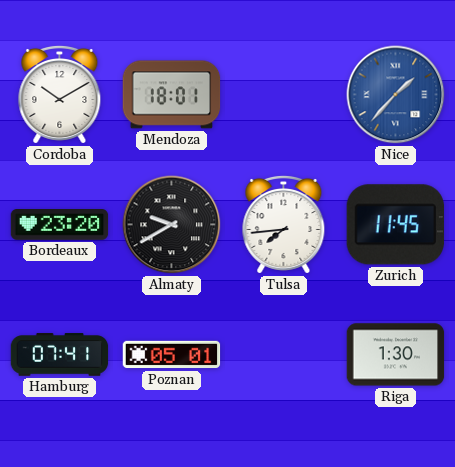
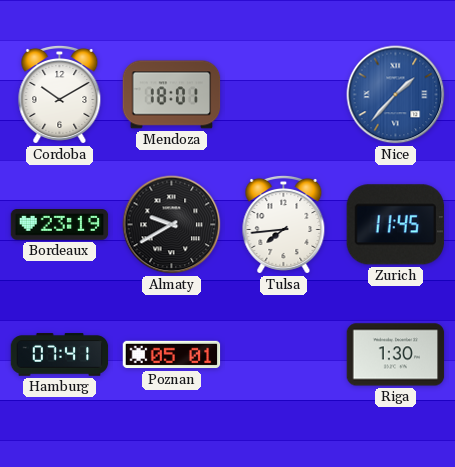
Bordeaux: 23:20 -> 23:19 (60, 225)
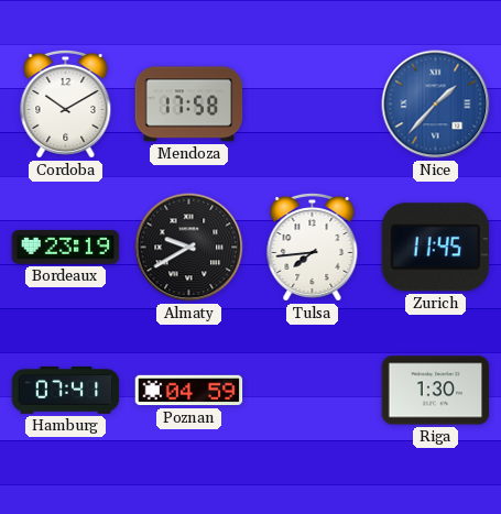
Mendoza: 18:01 -> 17:58 (189, 105)
Poznan: 05:01 -> 04:59 (189, 391)
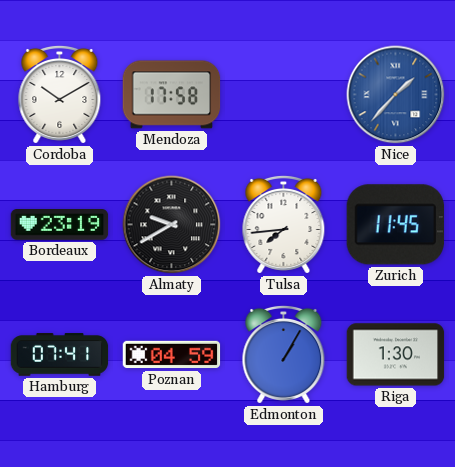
Edmonton: none -> 1:05 (284, 354)
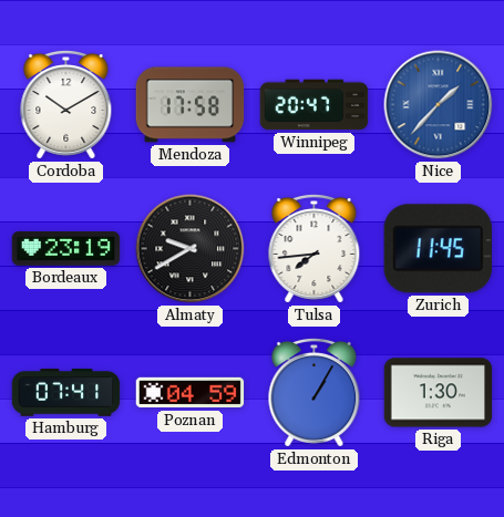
Winnipeg: none -> 20:47 (315, 105)
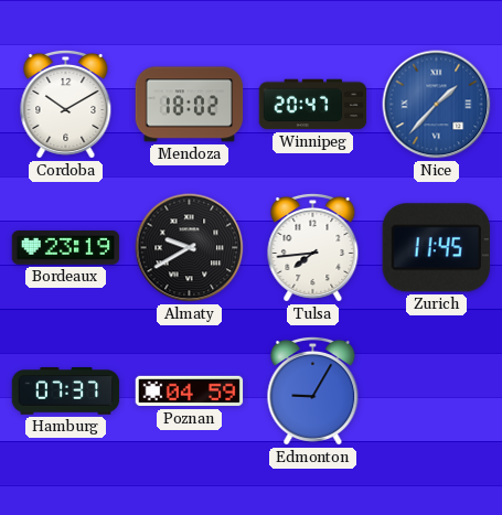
Mendoza: 17:58 -> 18:02 (190, 105)
Hamburg: 07:41 -> 07:37 (66, 391)
Edmonton: 1:05 -> 9:05 (313, 390)
Riga: 1:30 -> none (439, 393)
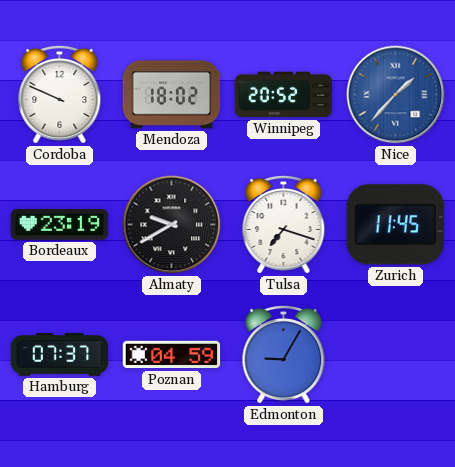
Cordoba: 10:10 -> 9:49 (60, 94)
Winnipeg: 20:47 -> 20:52 (284, 95)
Tulsa: 7:44 -> 7:18 (284, 224)
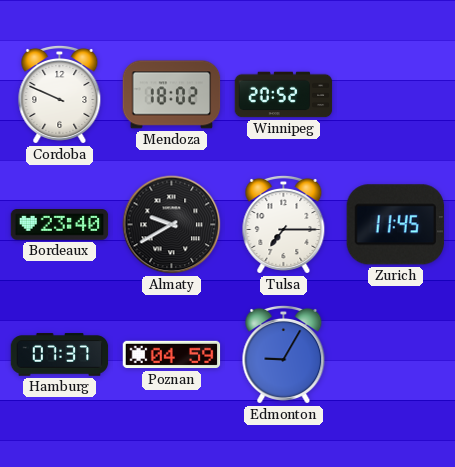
Nice: 1:37 -> none (396, 95)
Bordeaux: 23:19 -> 23:40 (60, 225)
Tulsa: 7:18 -> 7:15 (284, 224)
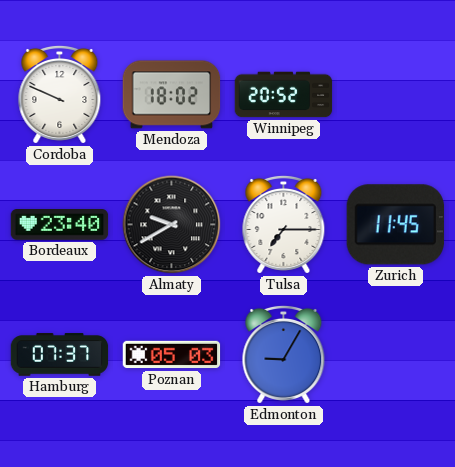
Poznan: 04:59 -> 05:03 (172, 355)
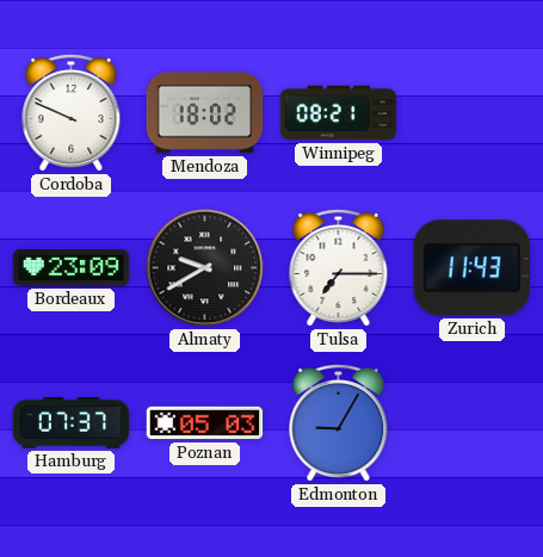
Winnipeg: 20:52 -> 08:21 (339, 113)
Bordeaux: 23:40 -> 23:09 (72, 268)
Zurich: 11:45 -> 11:43 (471, 268)
